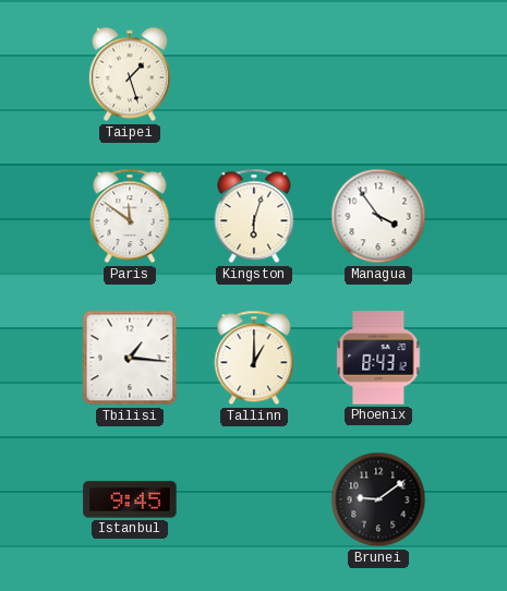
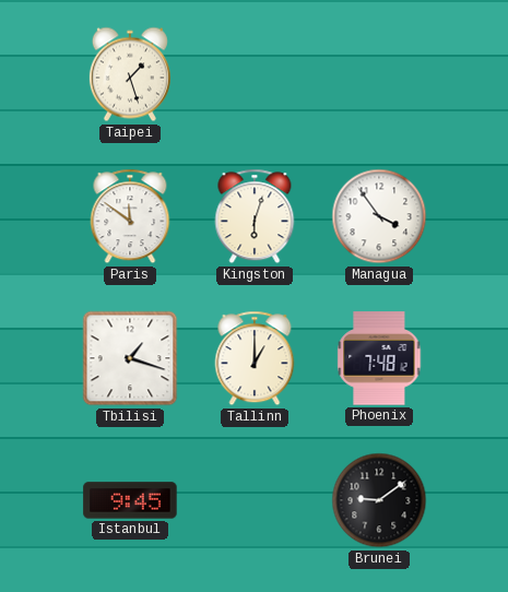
Tbilisi: 1:16 -> 1:18 (130, 358)
Phoenix: 8:43 -> 7:48 (379, 358)
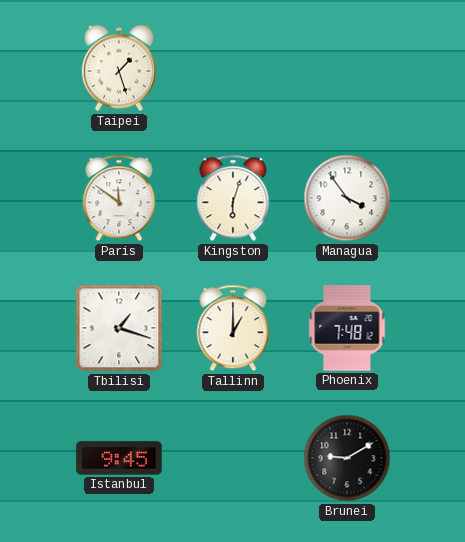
Brunei: 9:09 -> 9:10 (347, 458)
